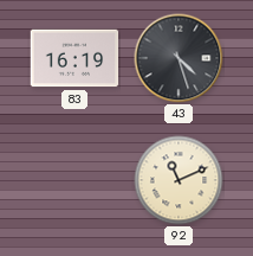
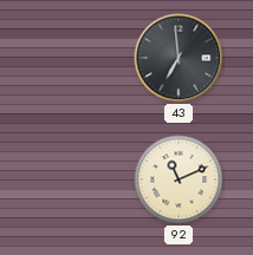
83: 16:19 -> none (74, 58)
43: 4:27 -> 6:59 (179, 58)
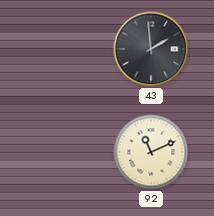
43: 6:59 -> 1:59 (151, 49)
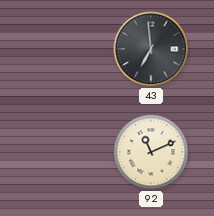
43: 1:59 -> 6:59 (151, 49)
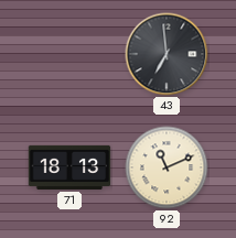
71: none -> 18:13 (69, 167)
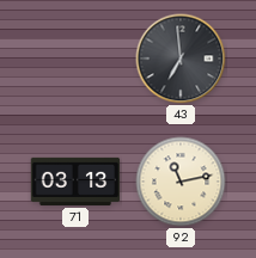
71: 18:13 -> 03:13 (75, 182)
92: 11:11 -> 11:13 (181, 182)
